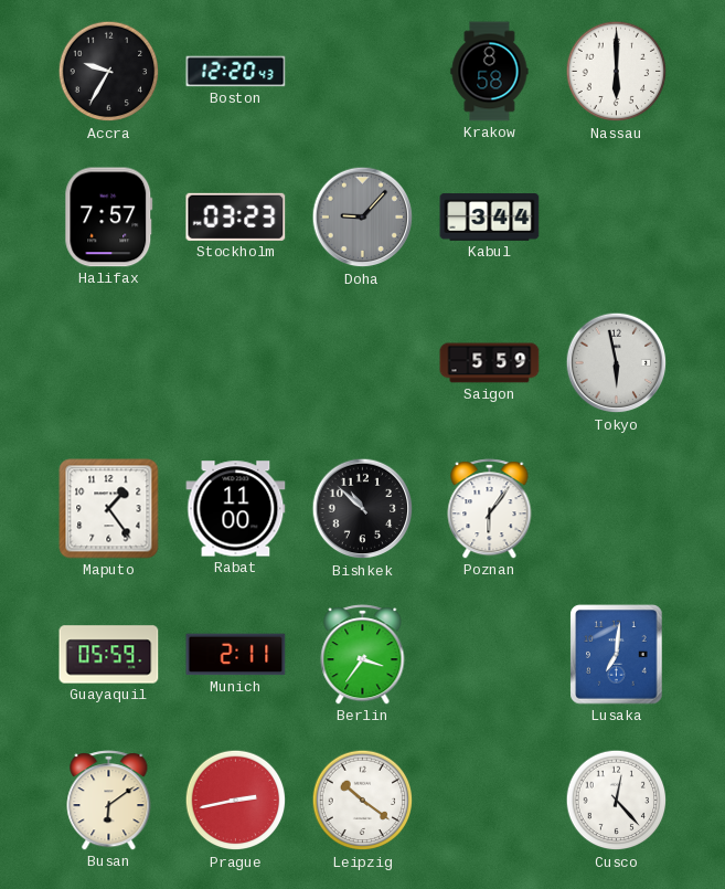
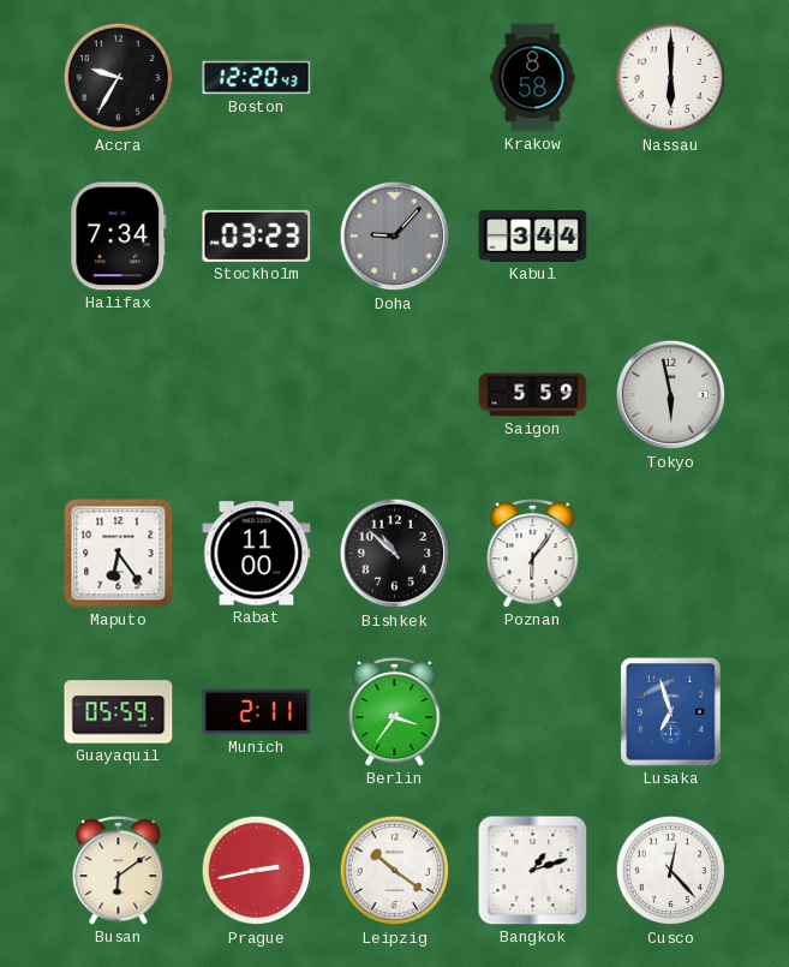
Halifax: 7:57 -> 7:34 (119, 237)
Maputo: 1:24 -> 6:24 (119, 554)
Lusaka: 7:01 -> 6:57 (671, 712)
Bangkok: none -> 1:12 (533, 871)
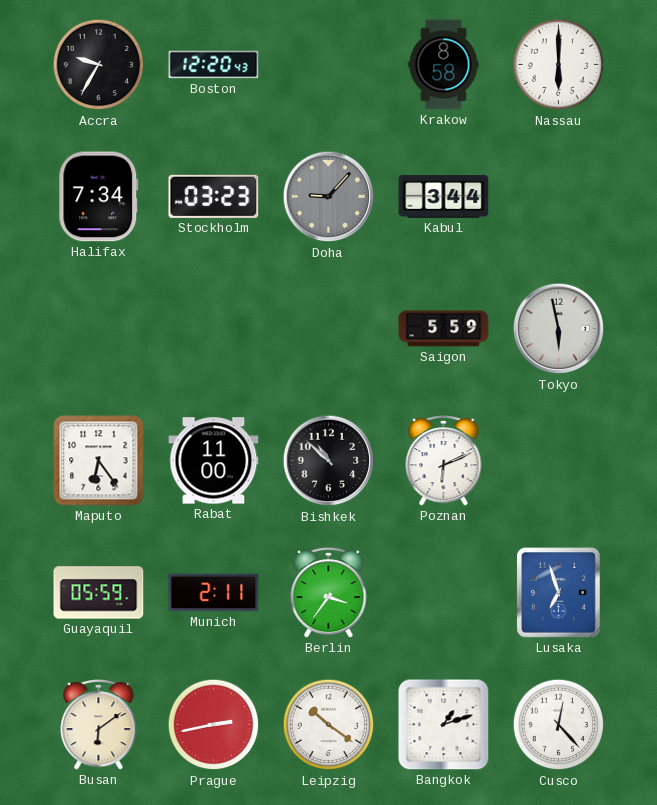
Poznan: 6:06 -> 6:11 (444, 461)
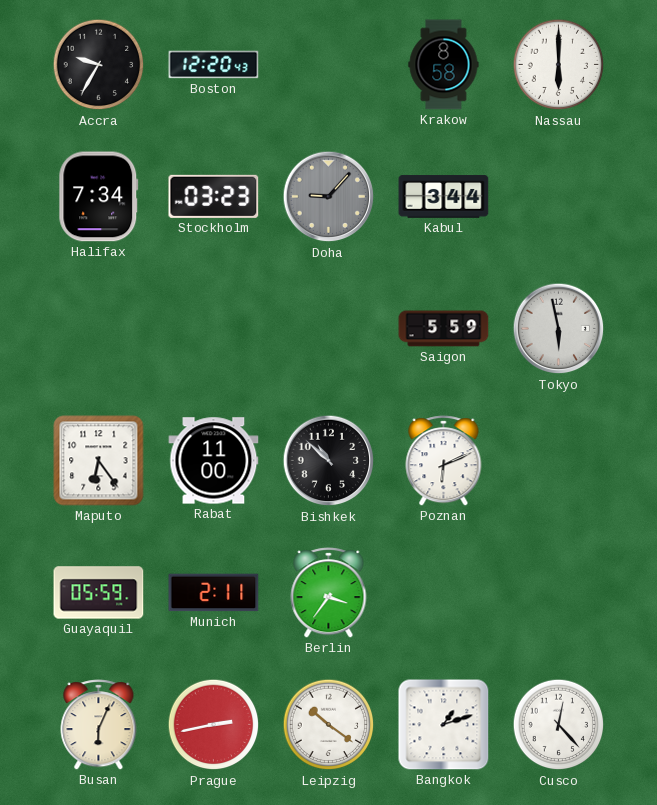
Lusaka: 6:57 -> none (559, 593)
Busan: 6:09 -> 6:04 (99, 725)
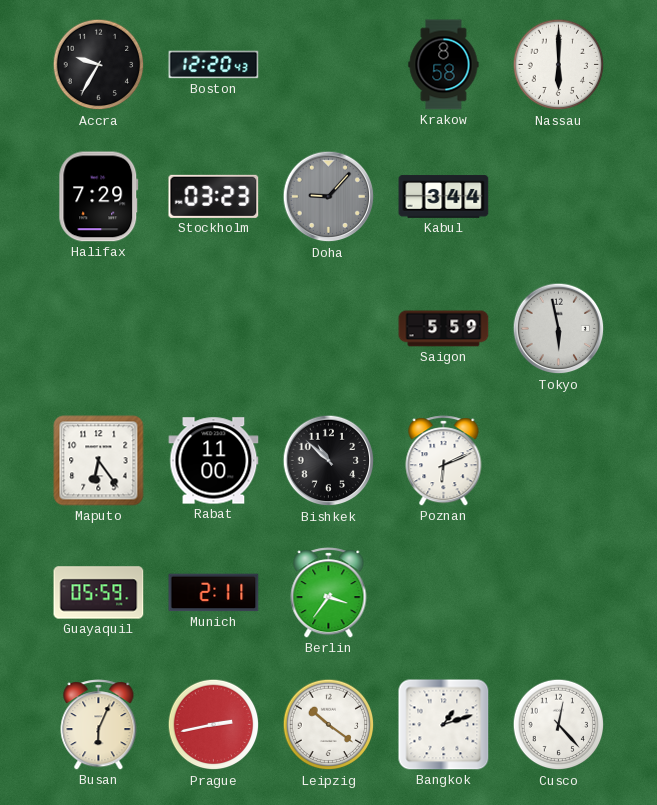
Halifax: 7:34 -> 7:29 (99, 197)
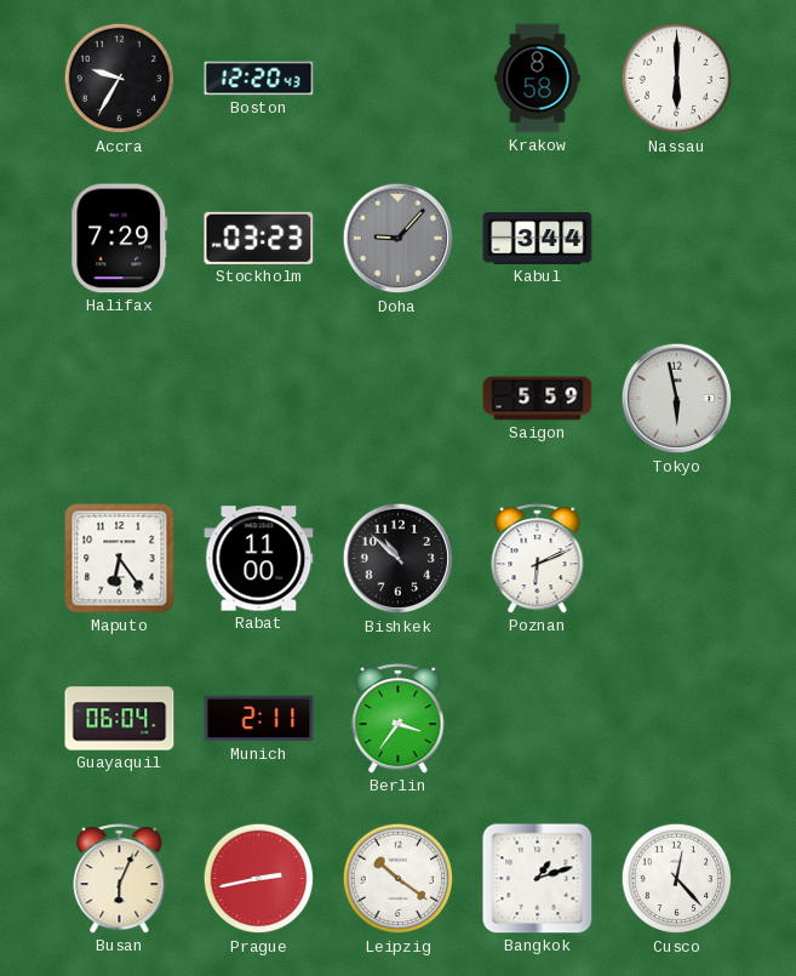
Guayaquil: 05:59 -> 06:04 (120, 719)
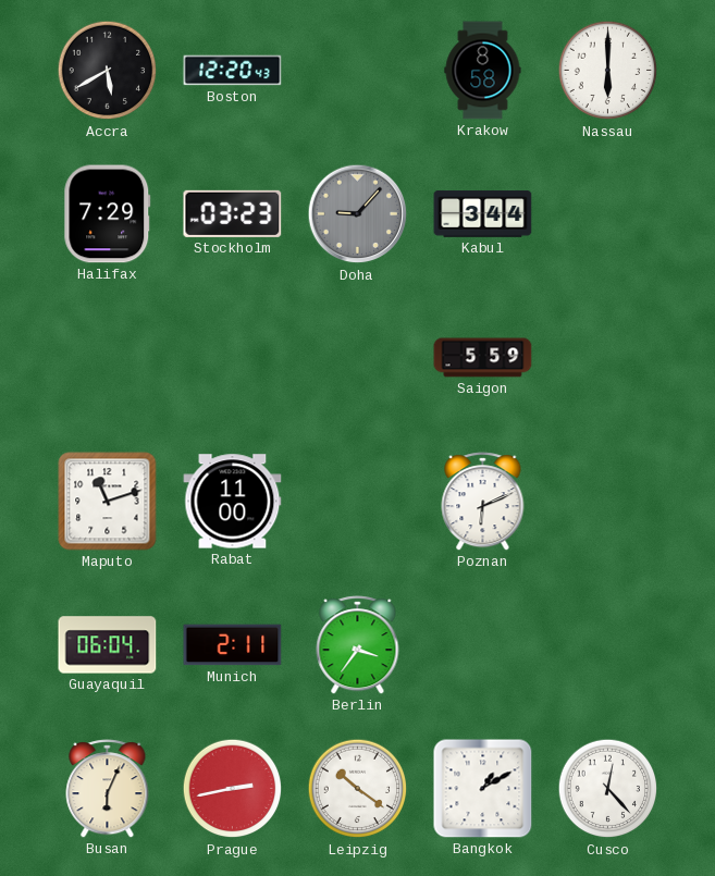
Accra: 9:35 -> 5:40 (108, 71)
Tokyo: 5:58 -> none (677, 399)
Maputo: 6:24 -> 11:12 (108, 502)
Bishkek: 10:52 -> none (399, 559)
Bangkok: 1:12 -> 1:10 (483, 789)
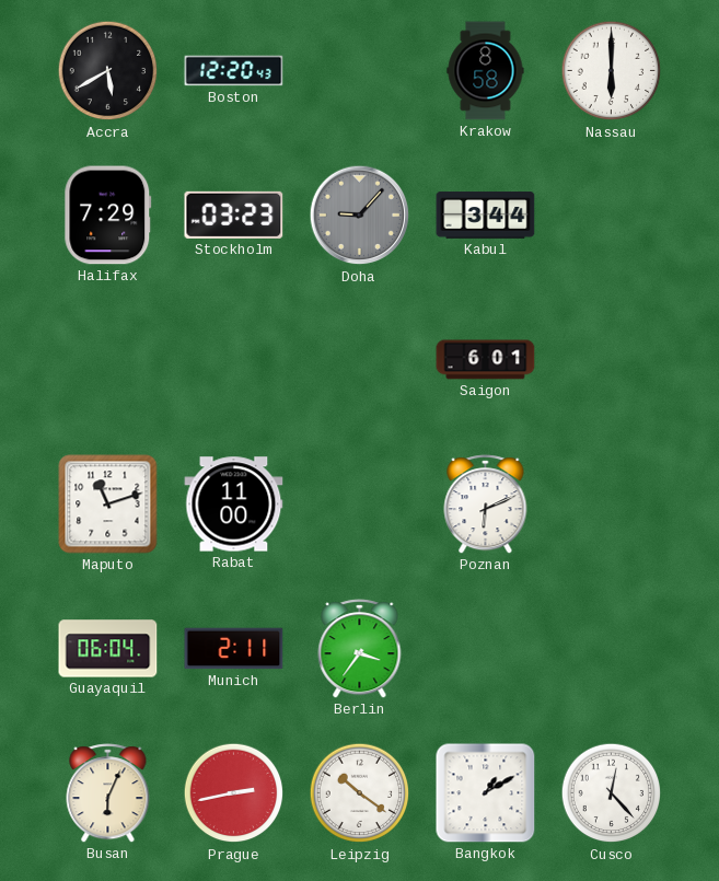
Saigon: 5:59 -> 6:01 (486, 360)
